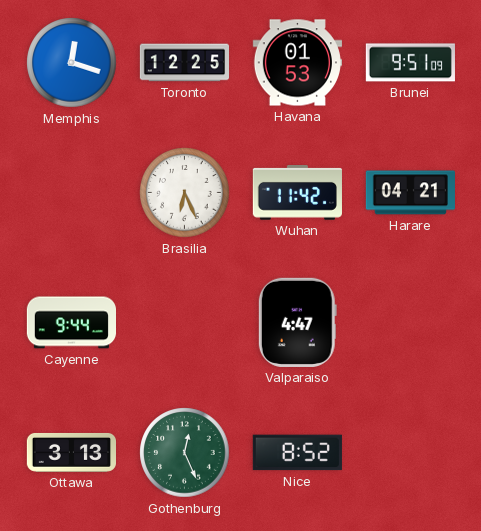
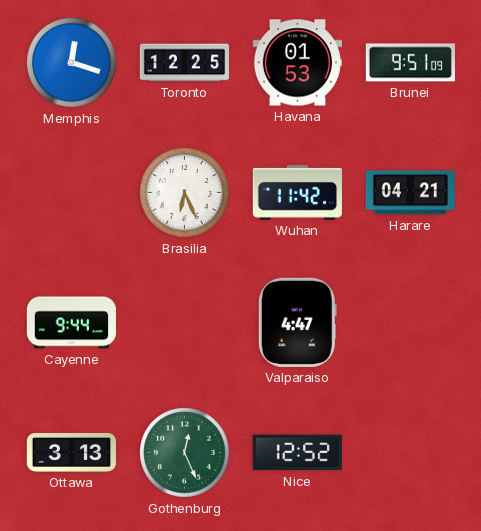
Nice: 8:52 -> 12:52 (297, 453)
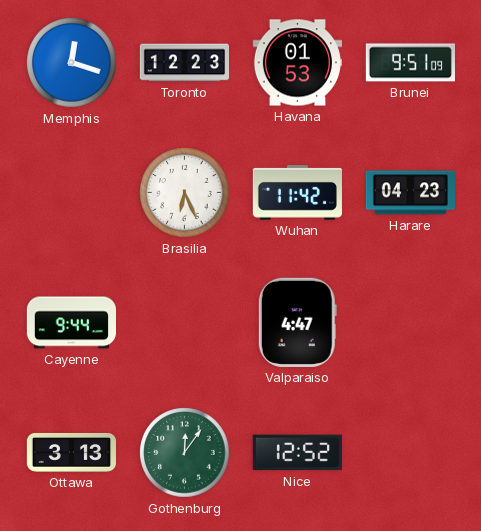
Toronto: 12:25 -> 12:23 (184, 63)
Harare: 04:21 -> 04:23 (410, 193)
Gothenburg: 12:26 -> 12:06 (185, 453)
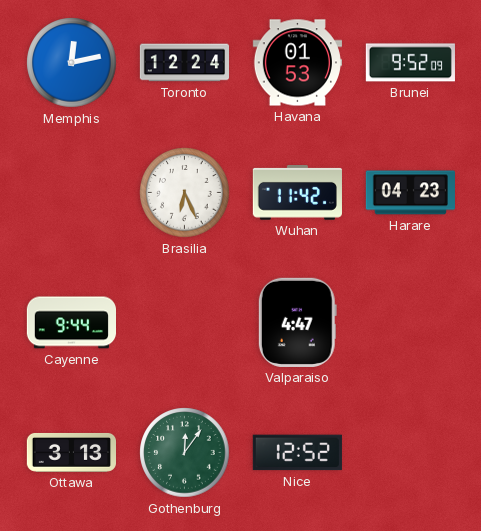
Memphis: 12:18 -> 12:13 (72, 63)
Toronto: 12:23 -> 12:24 (184, 63)
Brunei: 9:51 -> 9:52 (410, 63)
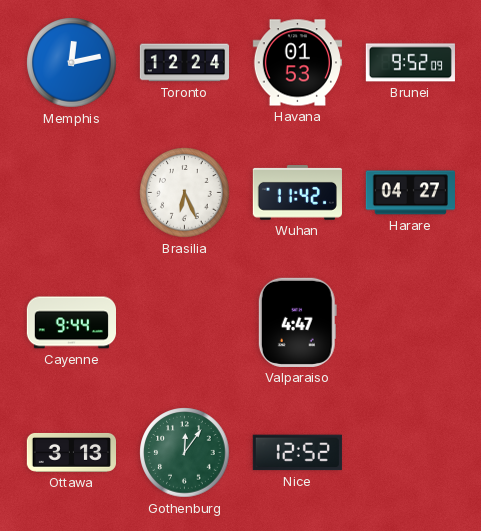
Harare: 04:23 -> 04:27 (410, 193)
